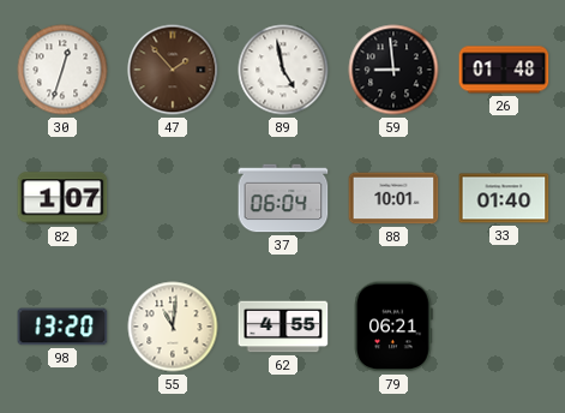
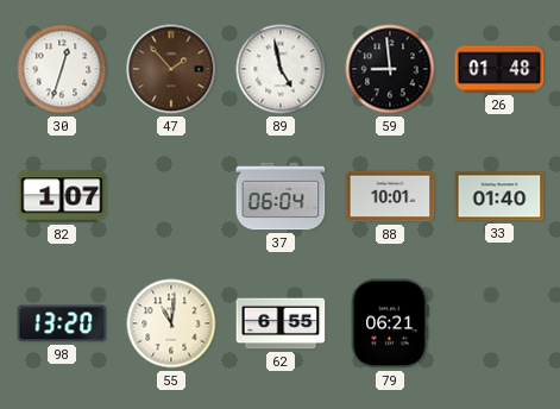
62: 4:55 -> 6:55 (281, 323)
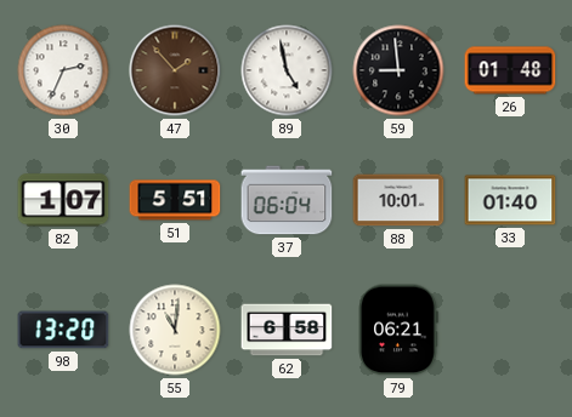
30: 12:33 -> 2:34 (63, 70)
51: none -> 5:51 (175, 200)
62: 6:55 -> 6:58 (287, 330)
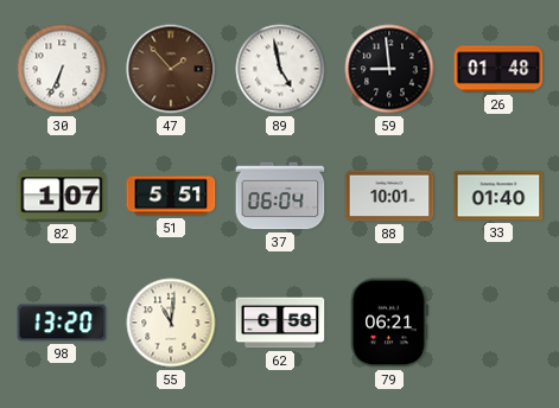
30: 2:34 -> 6:34 (62, 69)
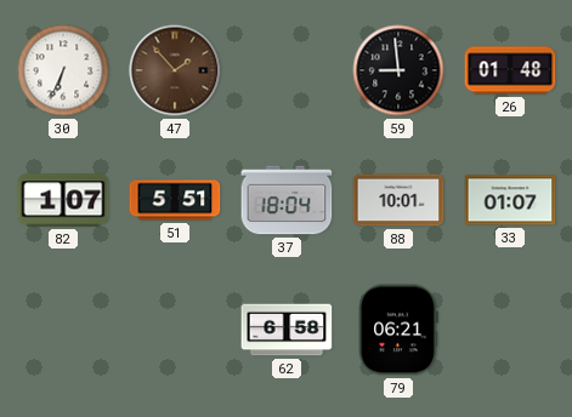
89: 4:58 -> none (280, 69)
37: 06:04 -> 18:04 (287, 200)
33: 01:40 -> 01:07 (510, 200)
98: 13:20 -> none (62, 323)
55: 11:01 -> none (171, 323)
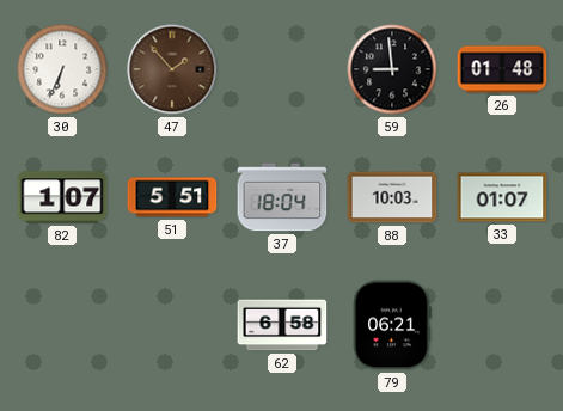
88: 10:01 -> 10:03 (392, 197)
